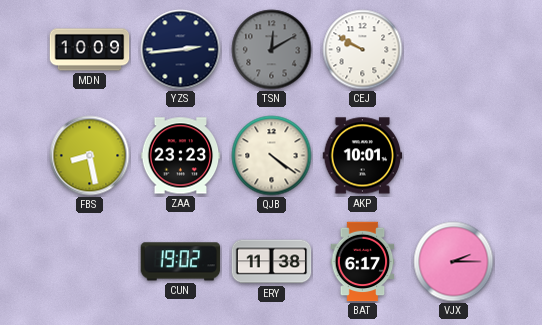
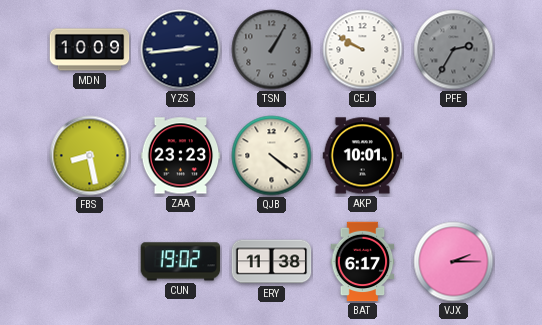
TSN: 12:10 -> 1:05 (272, 50)
PFE: none -> 2:35 (454, 50)
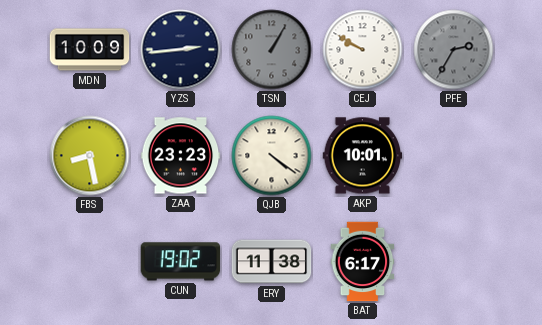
VJX: 2:15 -> none (454, 262)
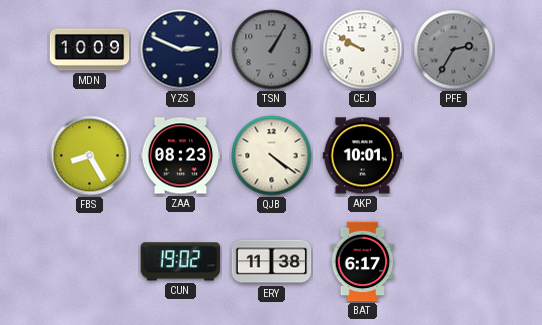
YZS: 2:44 -> 2:49 (181, 50)
FBS: 8:28 -> 8:25 (90, 156)
ZAA: 23:23 -> 08:23 (181, 156)
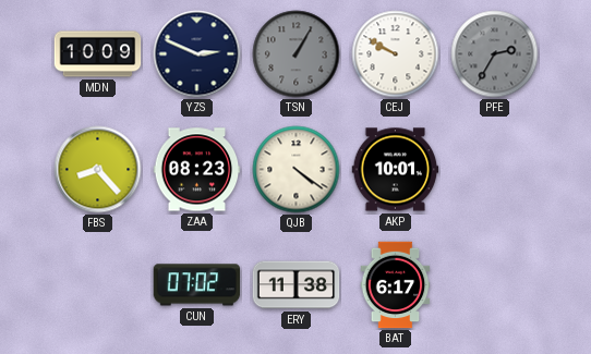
FBS: 8:25 -> 8:23 (98, 170)
CUN: 19:02 -> 07:02 (197, 285)
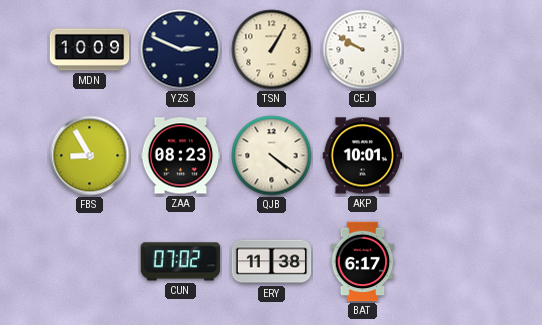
TSN dial: grey -> cream (272, 50)
PFE: 2:35 -> none (495, 54)
FBS: 8:23 -> 8:55 (90, 156)
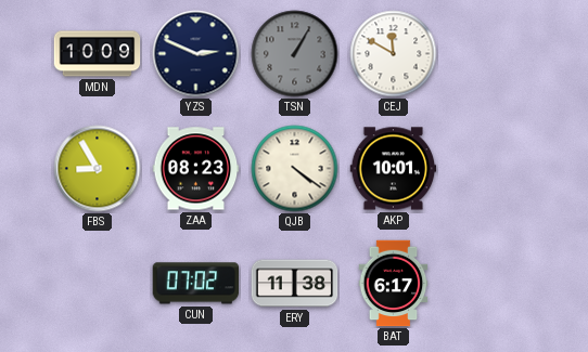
TSN dial: cream -> grey (295, 54)
CEJ: 9:50 -> 11:50 (394, 54)
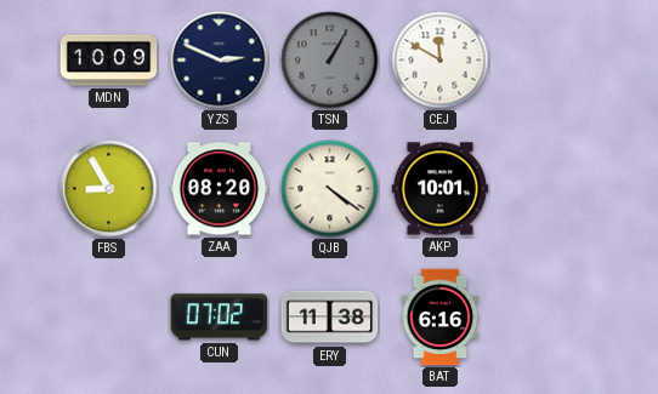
ZAA: 08:23 -> 08:20 (220, 189)
BAT: 6:17 -> 6:16 (441, 318)
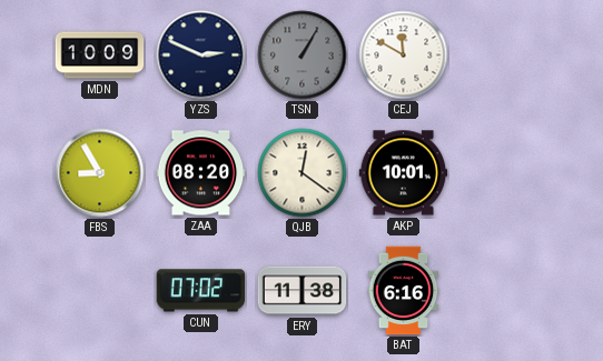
QJB: 4:21 -> 12:21 (303, 173)
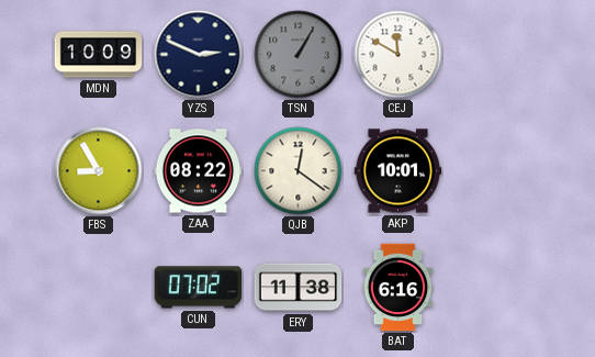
ZAA: 08:20 -> 08:22 (199, 171)
